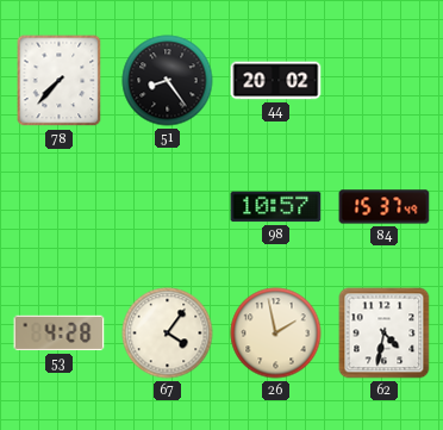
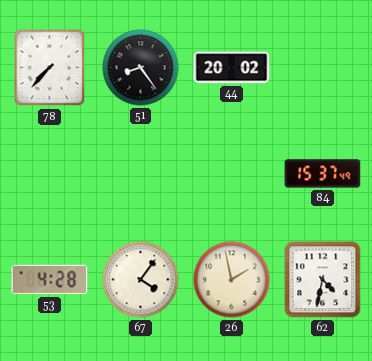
98: 10:57 -> none (276, 207)
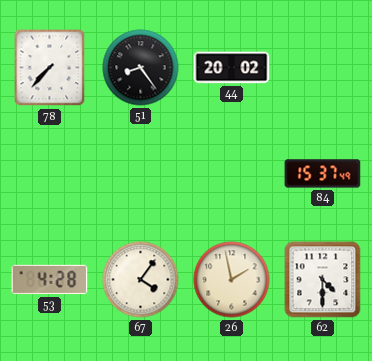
62: 4:32 -> 4:30 (323, 280)
